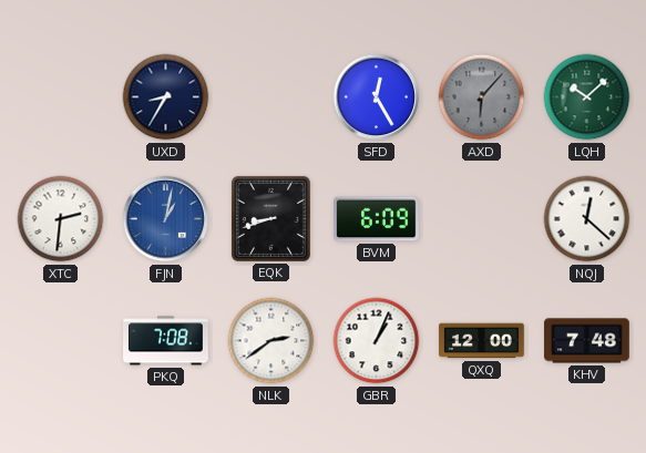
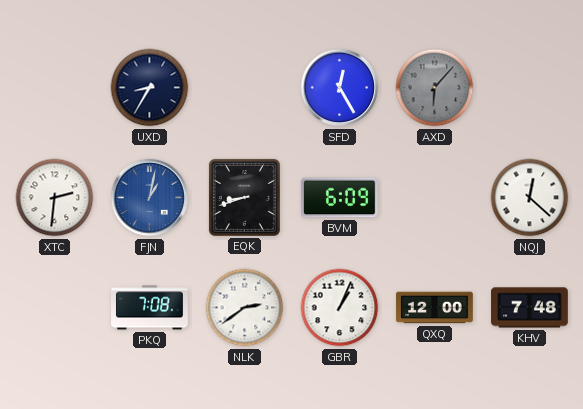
LQH: 10:08 -> none (587, 97)
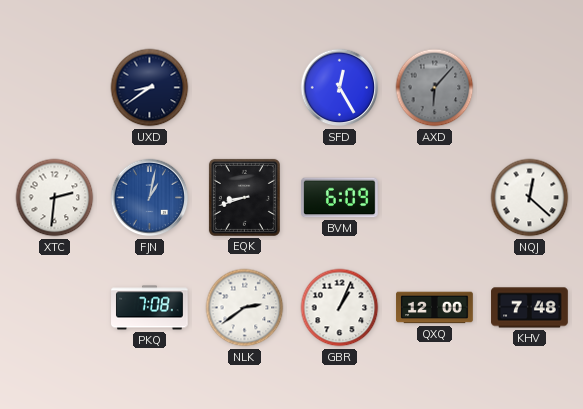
UXD: 8:35 -> 8:39 (150, 88)
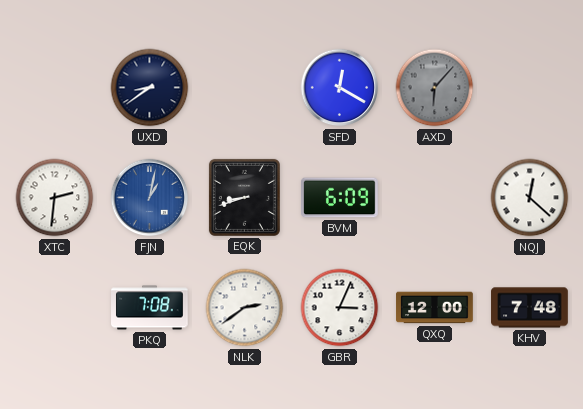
SFD: 12:25 -> 12:20 (340, 88)
GBR: 1:04 -> 3:04 (340, 308)
